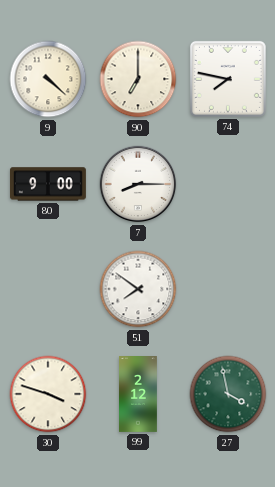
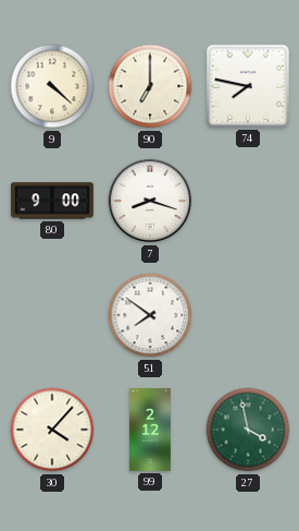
7: 8:15 -> 8:18 (150, 201)
30: 3:48 -> 4:07 (52, 430)
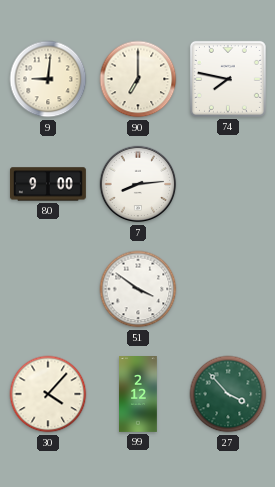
9: 4:22 -> 9:01 (48, 79)
7: 8:18 -> 8:14 (138, 184)
51: 7:51 -> 3:51 (138, 289)
27: 3:58 -> 3:53 (228, 394)
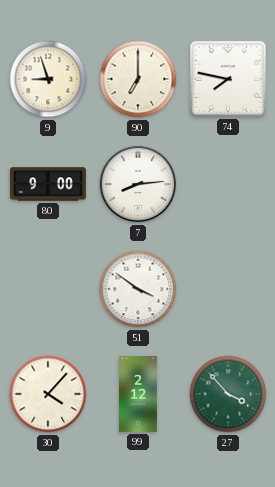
9: 9:01 -> 8:57 (48, 79)
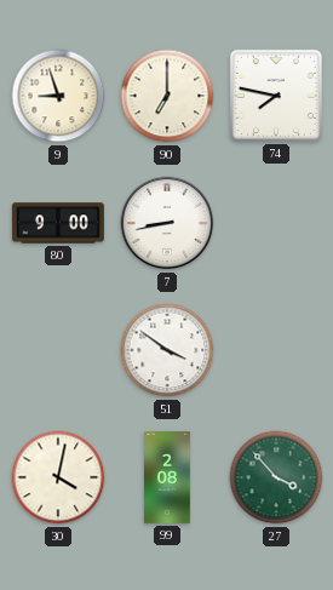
7: 8:14 -> 8:43 (167, 223)
30: 4:07 -> 4:02 (58, 477)
99: 2:12 -> 2:08 (168, 479)
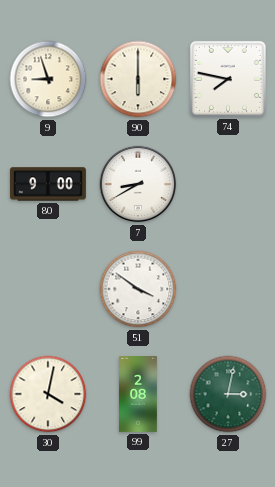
90: 7:00 -> 6:00 (138, 79)
7: 8:43 -> 8:40 (138, 184)
27: 3:53 -> 3:02 (228, 394)
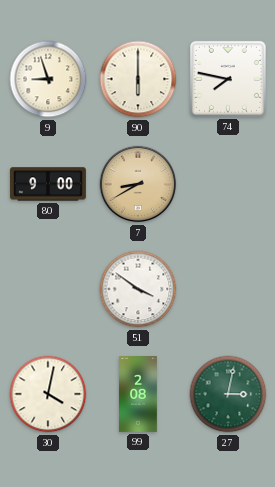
7 dial: white -> champagne (138, 184)
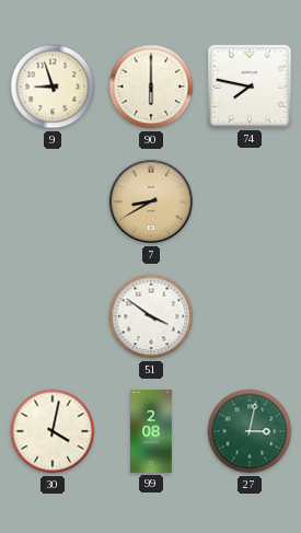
80: 9:00 -> none (48, 184)
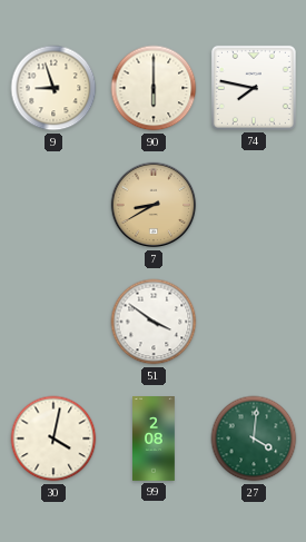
27: 3:02 -> 4:01 (254, 438)
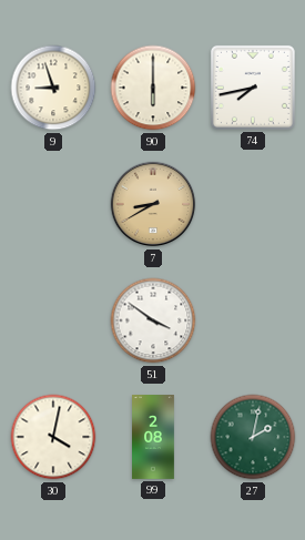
74: 7:47 -> 7:43 (253, 88)
27: 4:01 -> 2:02 (253, 437)
